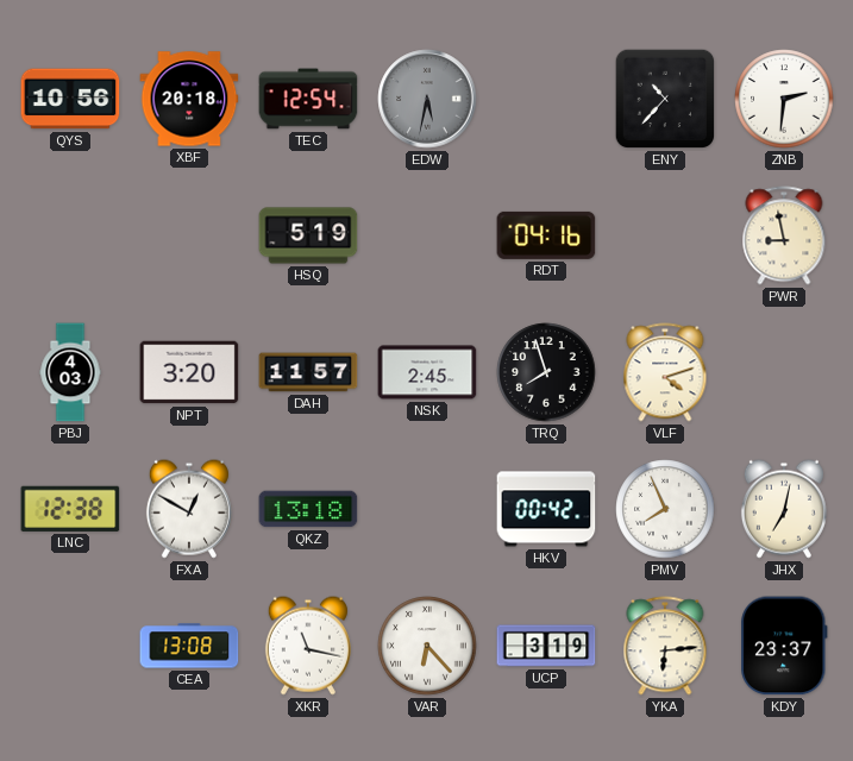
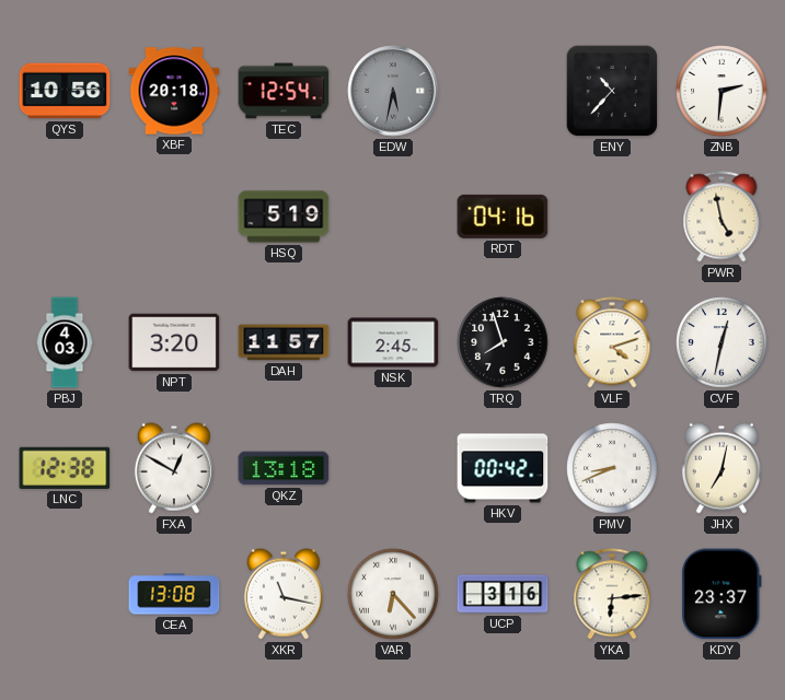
PWR: 8:58 -> 4:58 (721, 217)
CVF: none -> 12:32 (721, 342)
PMV: 7:56 -> 8:41 (612, 468)
UCP: 3:19 -> 3:16 (503, 594)
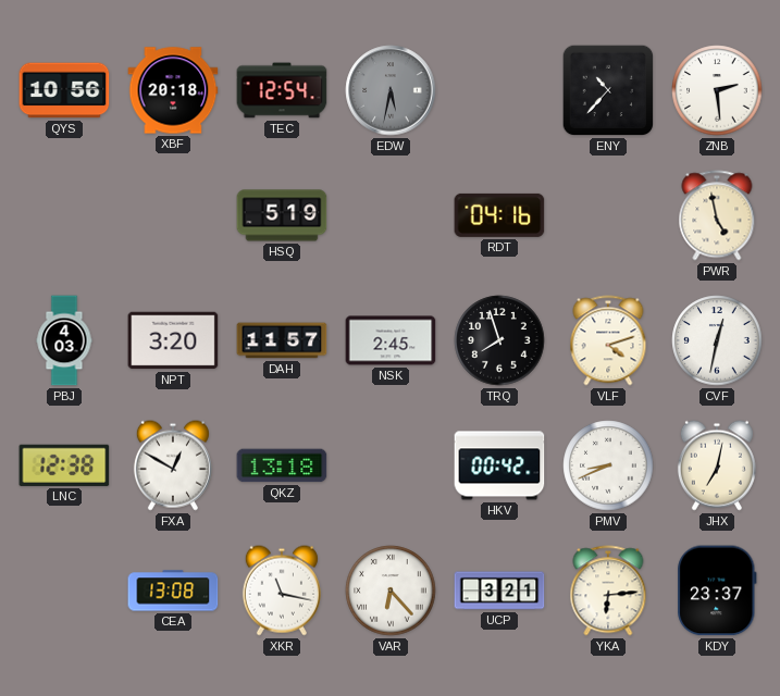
ZNB: 2:31 -> 2:29 (717, 90)
UCP: 3:16 -> 3:21 (499, 591)
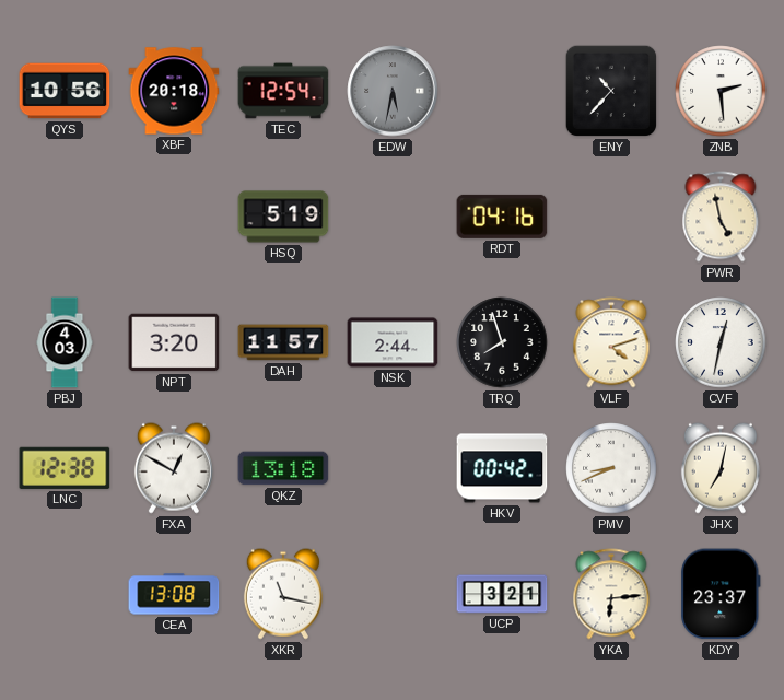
NSK: 2:45 -> 2:44 (393, 342)
VAR: 6:23 -> none (391, 591)
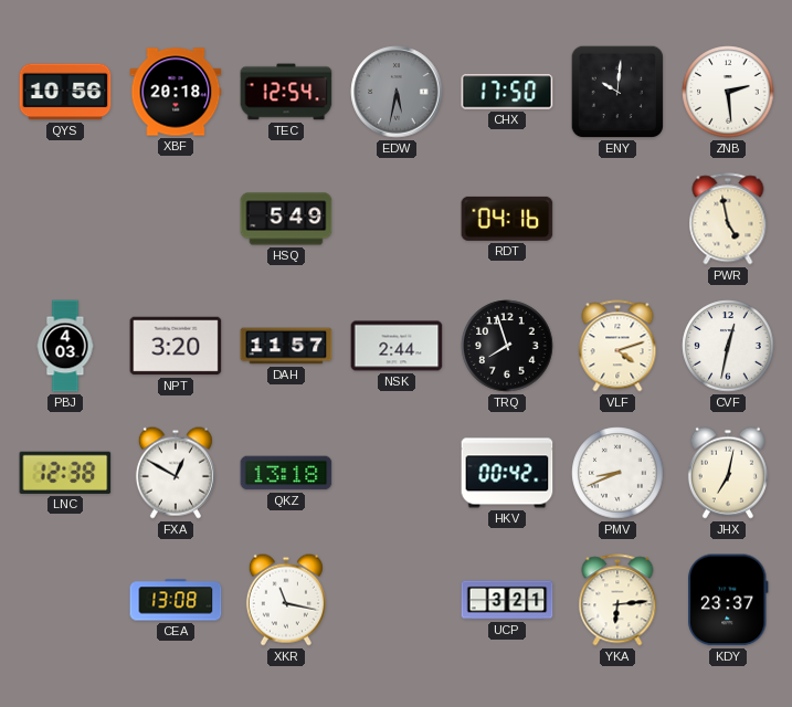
CHX: none -> 17:50 (507, 92)
ENY: 10:37 -> 10:01 (617, 92)
HSQ: 5:19 -> 5:49 (286, 219)
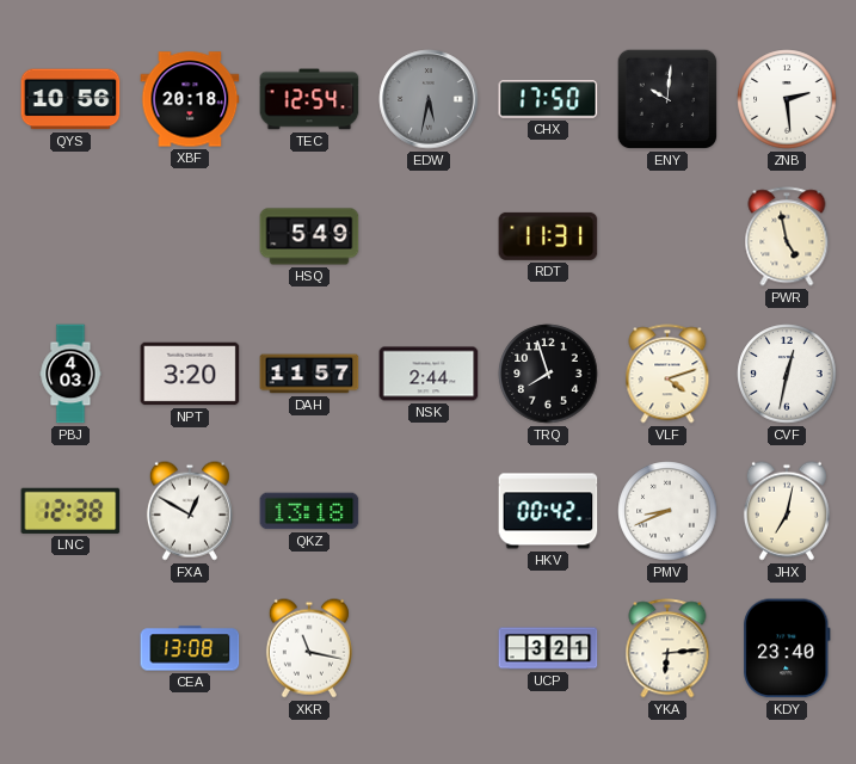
RDT: 04:16 -> 11:31 (548, 236)
KDY: 23:37 -> 23:40 (787, 648)
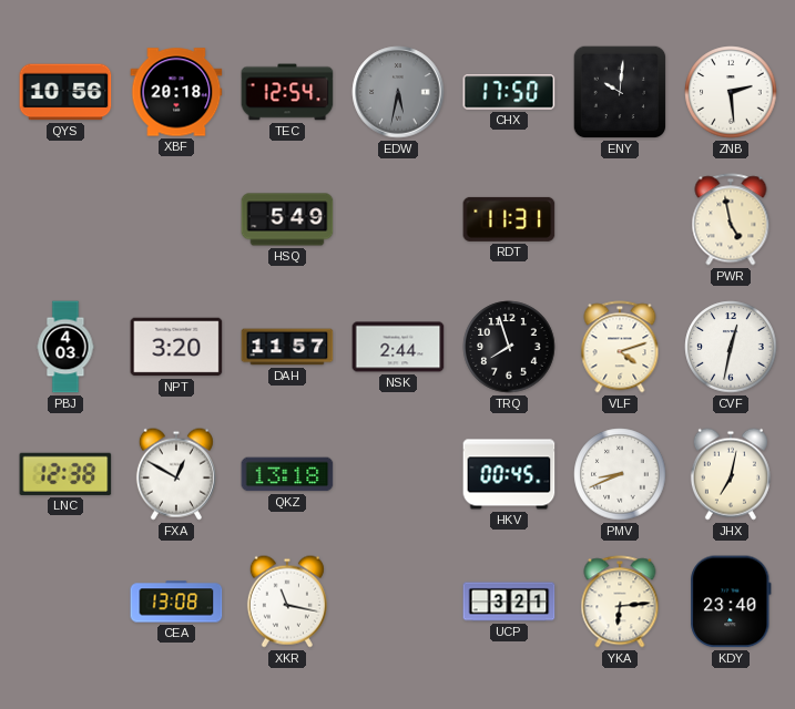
HKV: 00:42 -> 00:45 (509, 474)
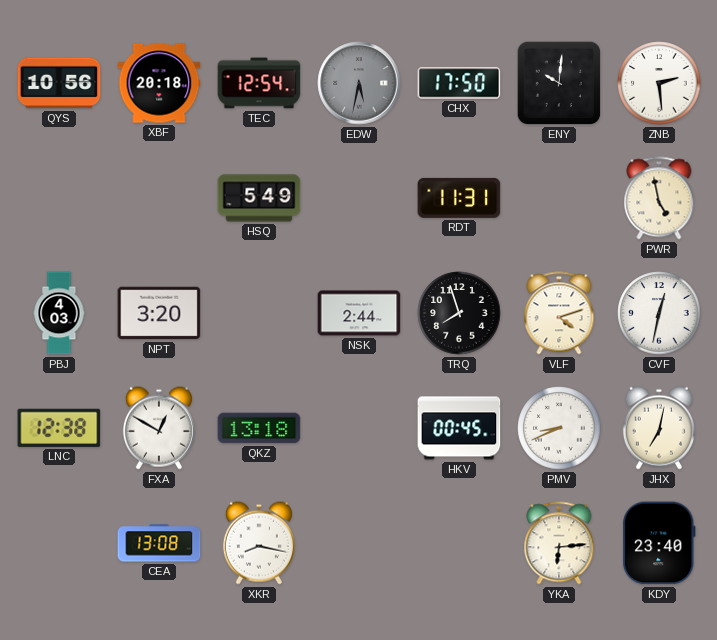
DAH: 11:57 -> none (287, 347)
XKR: 11:17 -> 8:17 (259, 543)
UCP: 3:21 -> none (509, 602)
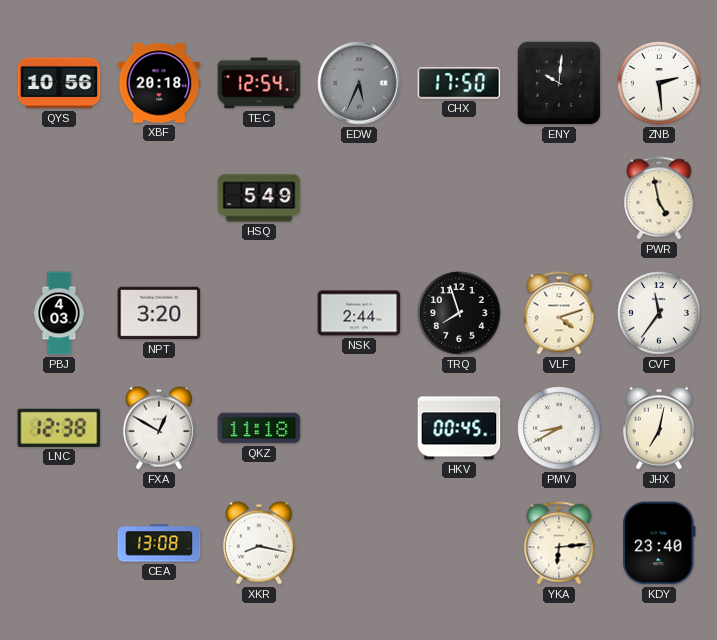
EDW: 5:32 -> 5:34 (359, 83)
RDT: 11:31 -> none (459, 198)
CVF: 12:32 -> 11:36 (659, 313)
QKZ: 13:18 -> 11:18 (259, 428)
PMV: 8:41 -> 8:40 (559, 428)
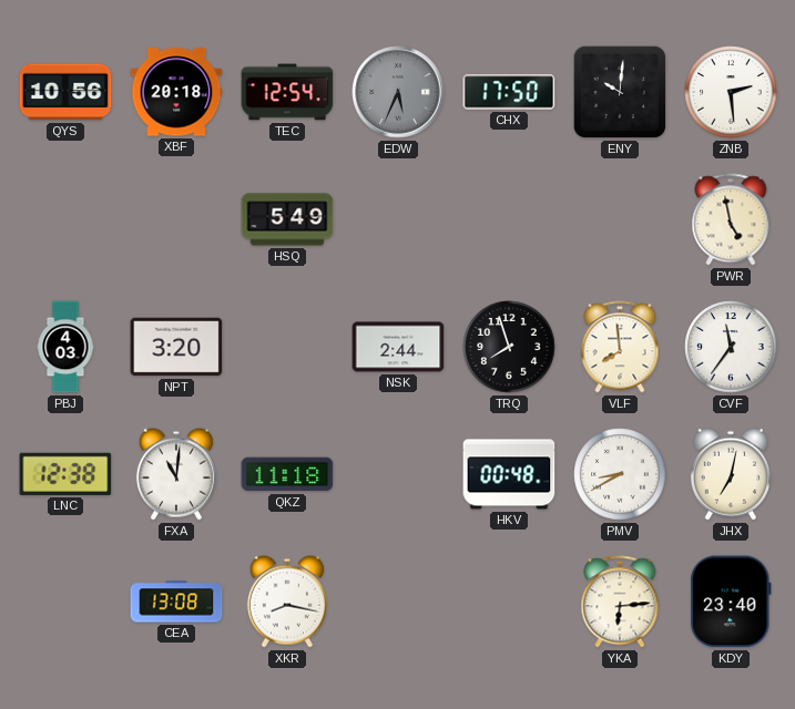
VLF: 4:12 -> 7:59 (620, 347)
FXA: 12:50 -> 11:01 (176, 474)
HKV: 00:45 -> 00:48 (509, 474)
